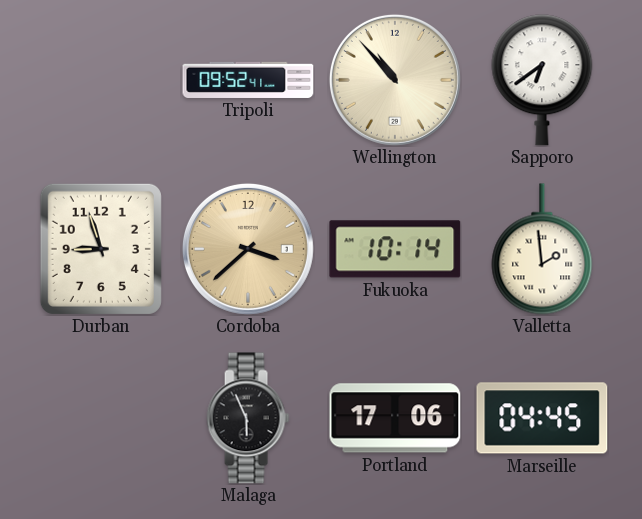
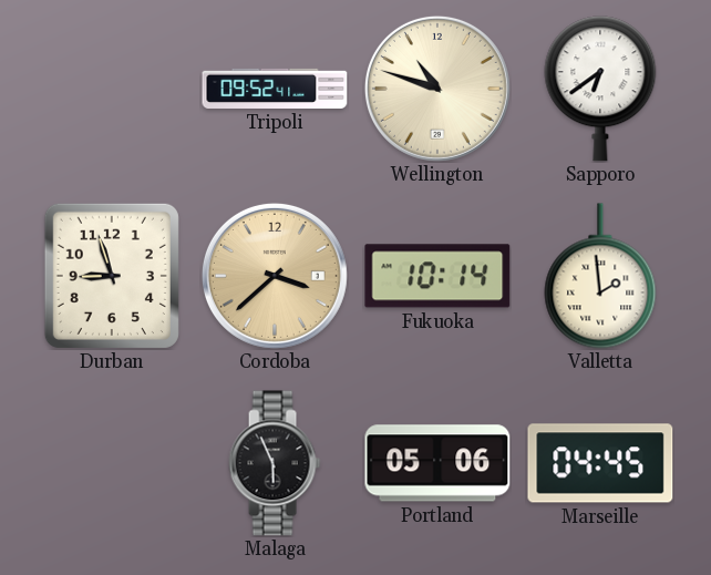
Wellington: 10:53 -> 10:48 (437, 89)
Portland: 17:06 -> 05:06 (437, 463)
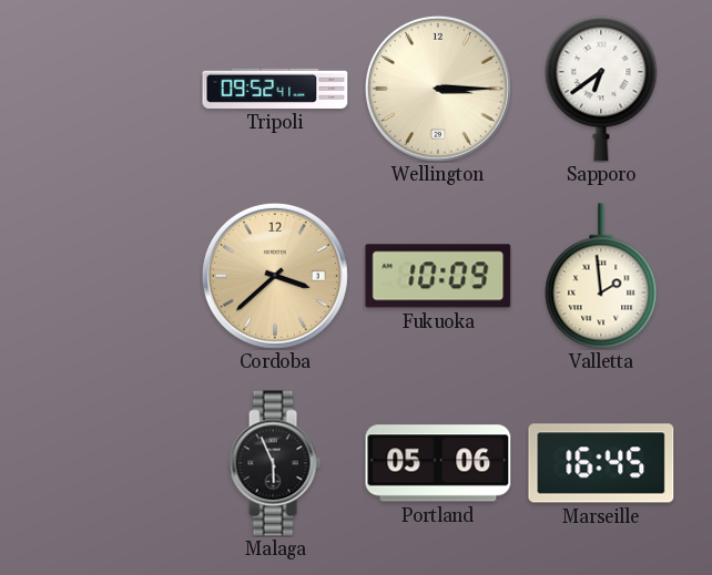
Wellington: 10:48 -> 3:15 (438, 89)
Durban: 8:57 -> none (112, 276)
Fukuoka: 10:14 -> 10:09 (438, 276)
Marseille: 04:45 -> 16:45 (601, 463)
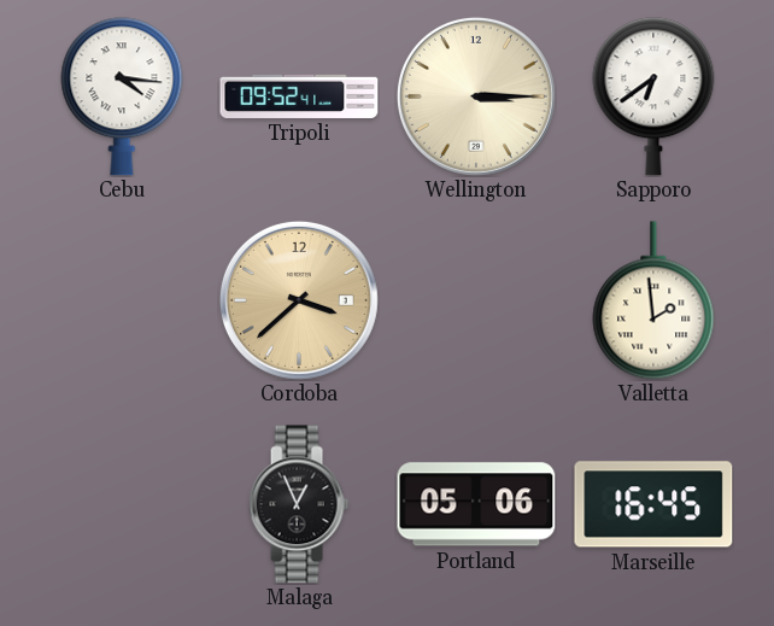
Cebu: none -> 4:16 (122, 96)
Fukuoka: 10:09 -> none (438, 276)
Malaga: 5:56 -> 12:56 (299, 504)
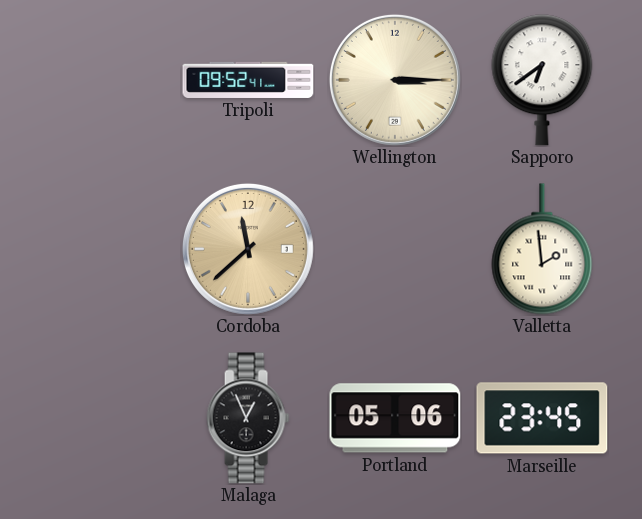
Cebu: 4:16 -> none (122, 96)
Cordoba: 3:38 -> 11:38 (248, 249)
Marseille: 16:45 -> 23:45 (542, 418)
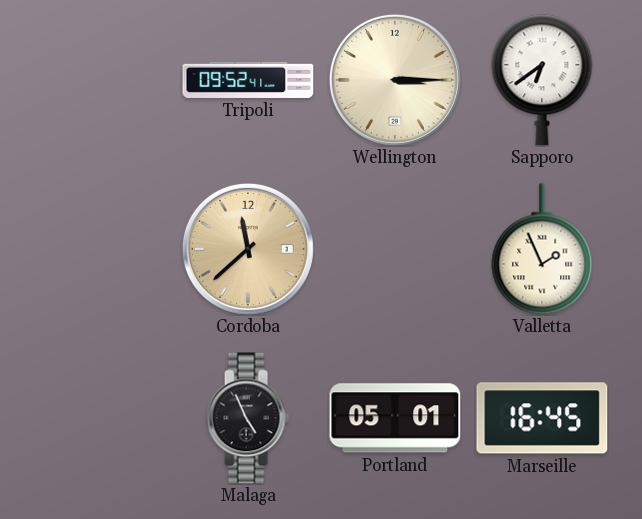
Valletta: 1:59 -> 1:56 (542, 249)
Malaga: 12:56 -> 4:56 (248, 418)
Portland: 05:06 -> 05:01 (395, 418)
Marseille: 23:45 -> 16:45 (542, 418)
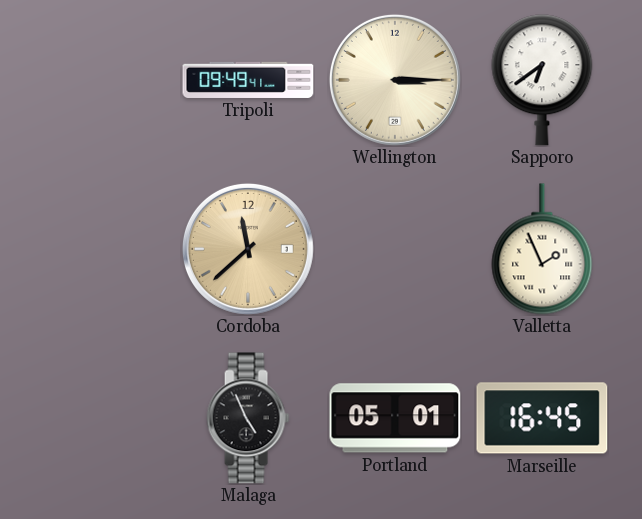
Tripoli: 09:52 -> 09:49 (248, 80)
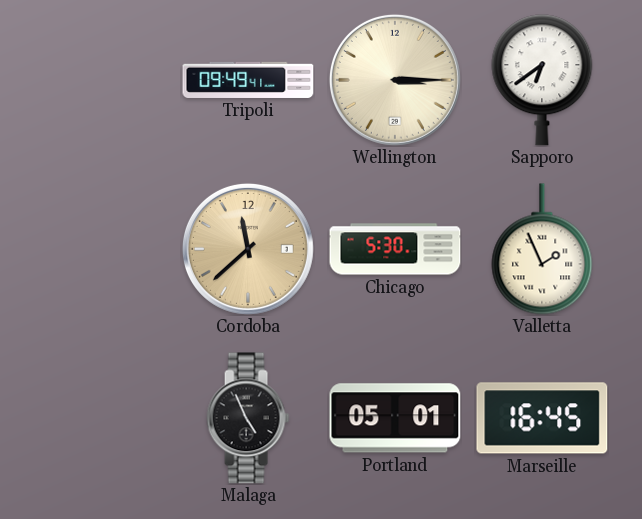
Chicago: none -> 5:30 (395, 249)
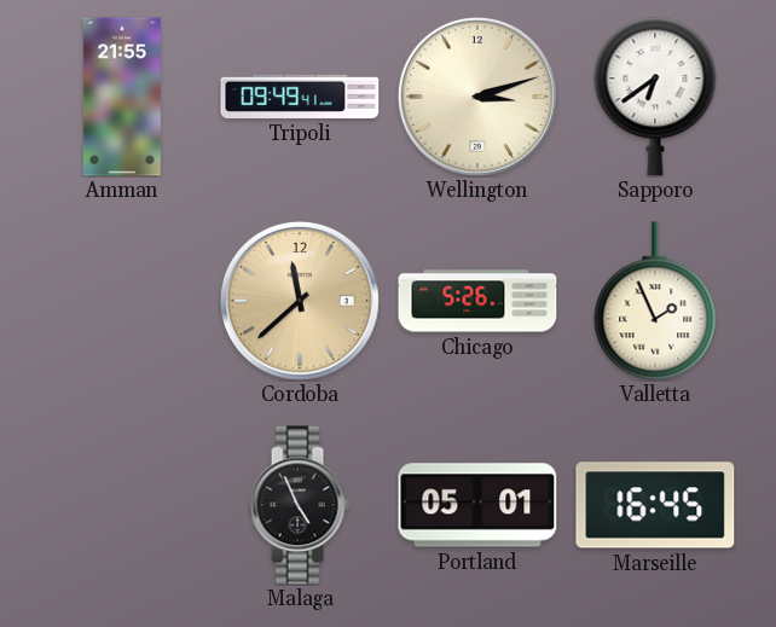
Amman: none -> 21:55 (122, 97)
Wellington: 3:15 -> 3:12 (477, 97)
Chicago: 5:30 -> 5:26 (477, 301)
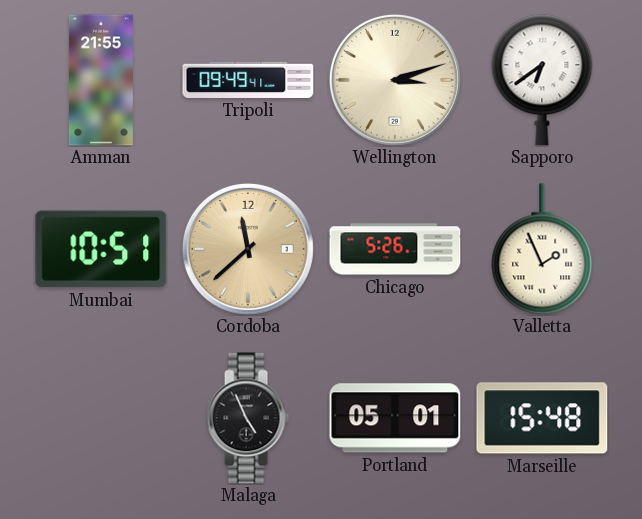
Mumbai: none -> 10:51 (101, 249)
Marseille: 16:45 -> 15:48 (542, 418)
